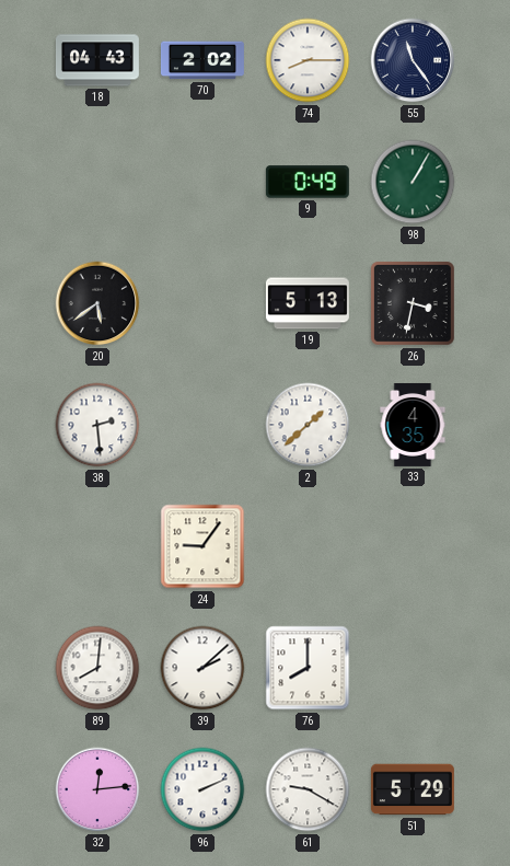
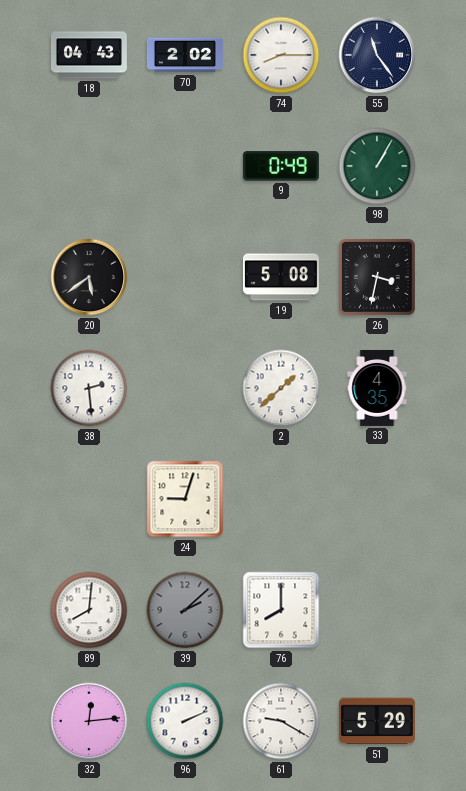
19: 5:13 -> 5:08 (281, 277)
24: 9:06 -> 9:03 (185, 499)
39 dial: white -> grey (185, 610)
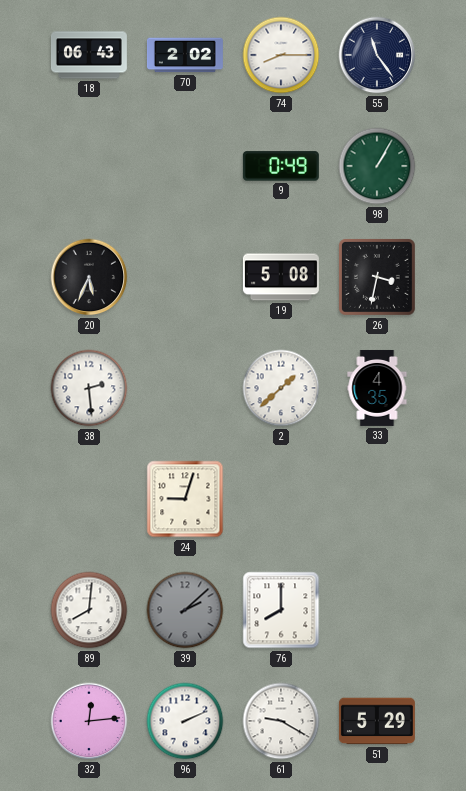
18: 04:43 -> 06:43 (89, 55)
20: 5:39 -> 5:34 (89, 277)
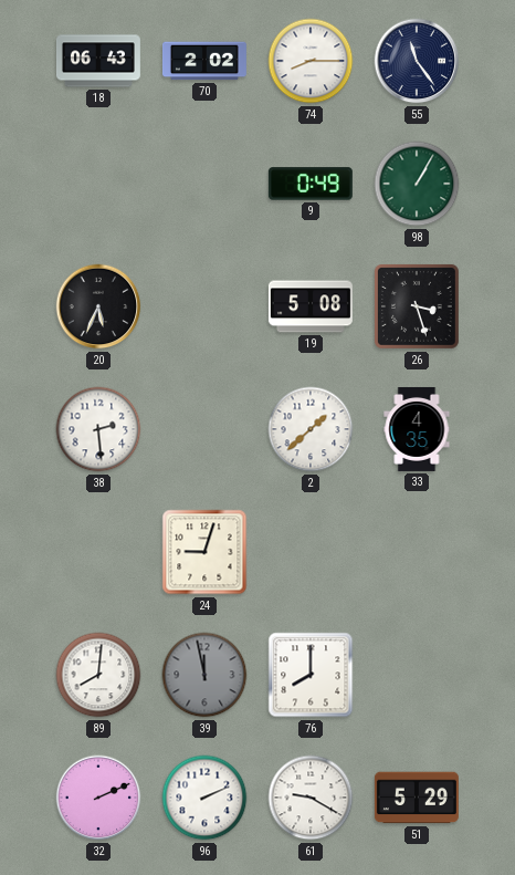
26: 3:32 -> 3:27 (418, 308)
39: 2:08 -> 11:58 (204, 675)
32: 12:14 -> 2:11 (98, 798)
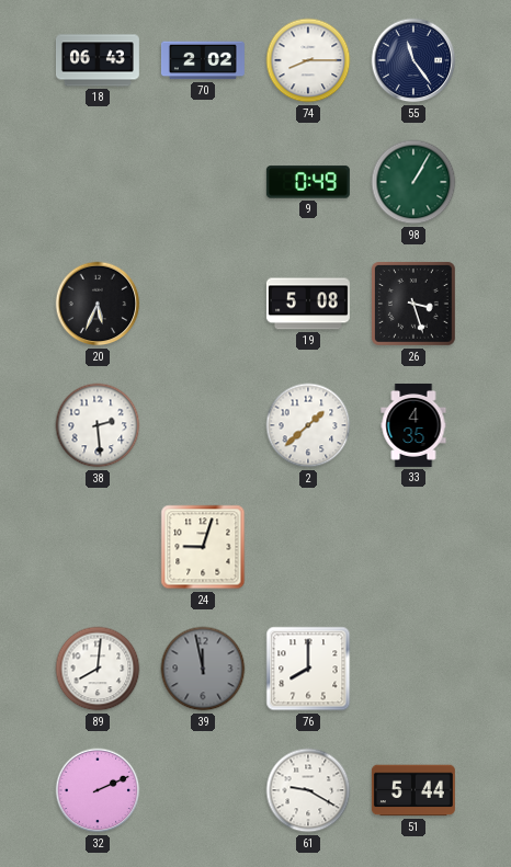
96: 2:11 -> none (204, 798)
51: 5:29 -> 5:44 (413, 790)
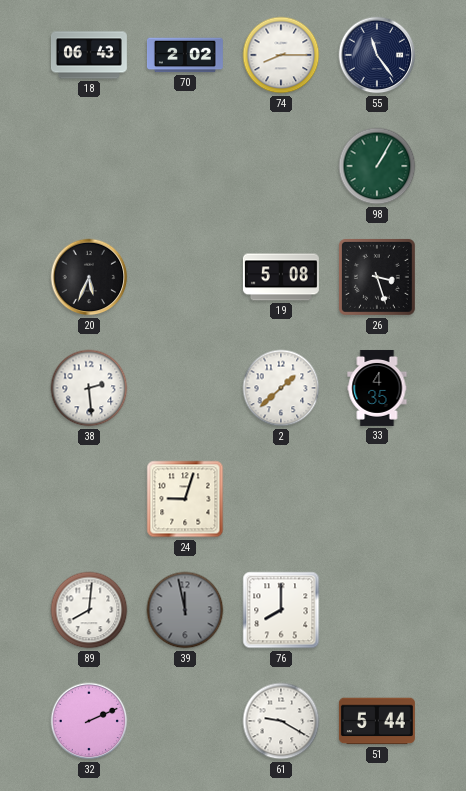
9: 0:49 -> none (308, 182)
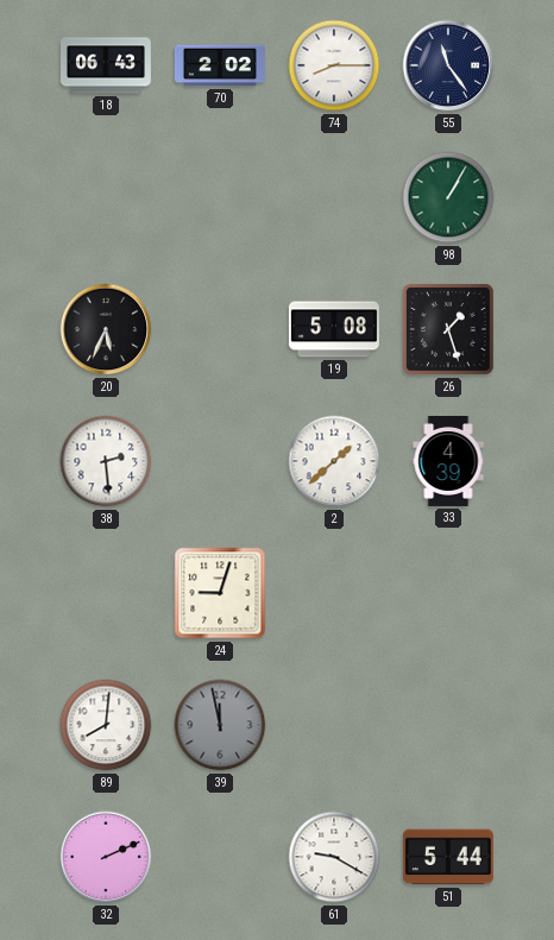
26: 3:27 -> 1:27 (449, 330)
33: 4:35 -> 4:39 (448, 461)
76: 8:00 -> none (281, 610)
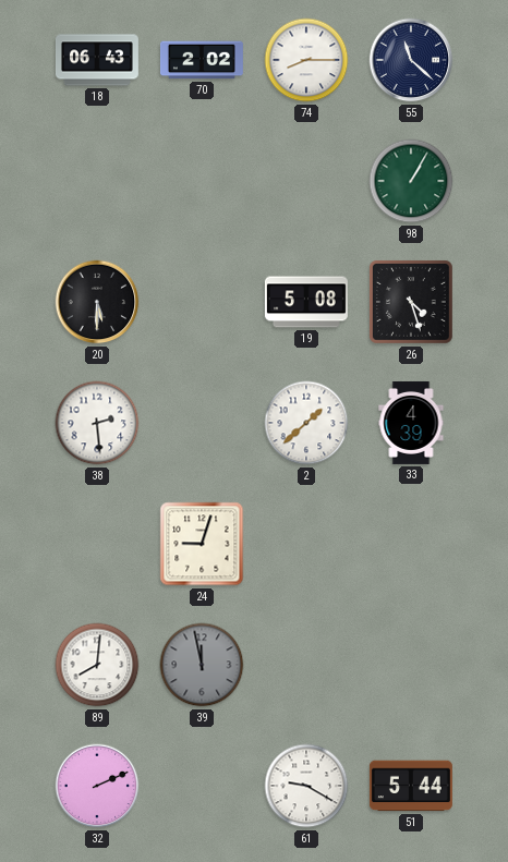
55: 11:24 -> 11:22 (411, 60)
20: 5:34 -> 5:30 (97, 302)
26: 1:27 -> 4:27 (412, 303)
